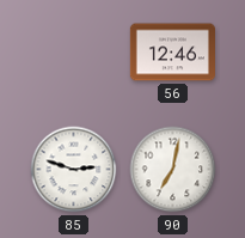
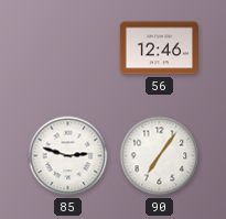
90: 7:02 -> 7:06 (160, 156)
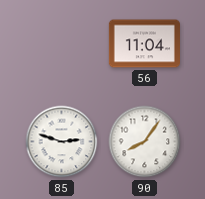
56: 12:46 -> 11:04 (144, 44)
90: 7:06 -> 8:06 (145, 142)
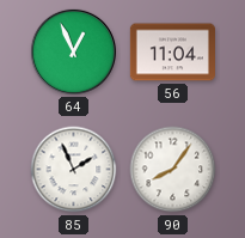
64: none -> 12:56 (73, 51)
85: 2:48 -> 1:56 (74, 170)
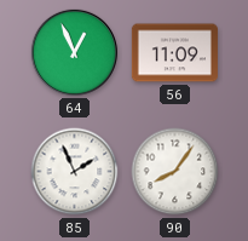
56: 11:04 -> 11:09 (174, 53)
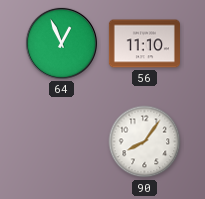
56: 11:09 -> 11:10 (144, 44)
85: 1:56 -> none (75, 172)
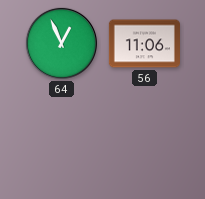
56: 11:10 -> 11:06 (144, 44)
90: 8:06 -> none (145, 142)
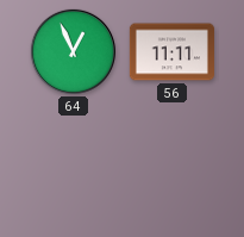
56: 11:06 -> 11:11 (171, 52)
